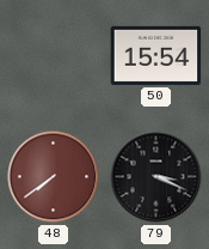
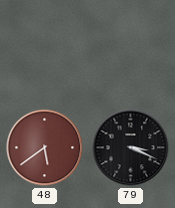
50: 15:54 -> none (156, 55)
48: 7:39 -> 5:39 (45, 148)
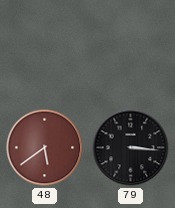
79: 3:19 -> 3:16 (131, 148)
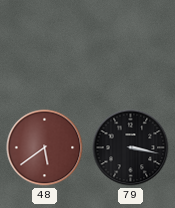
79: 3:16 -> 3:17 (131, 148)
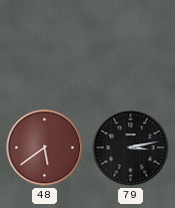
79: 3:17 -> 3:13 (131, 148)
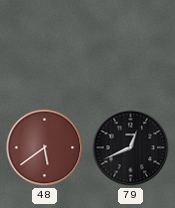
79: 3:13 -> 12:41 (131, 148)
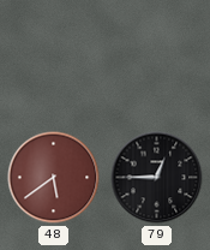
79: 12:41 -> 12:45 (157, 178)
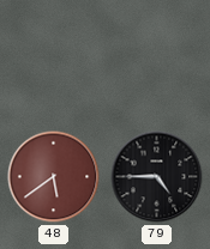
79: 12:45 -> 4:45 (157, 177)
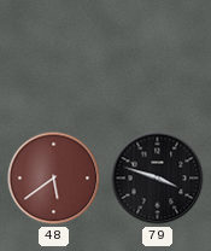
79: 4:45 -> 3:48 (158, 179)
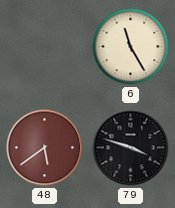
6: none -> 11:25 (131, 47)
